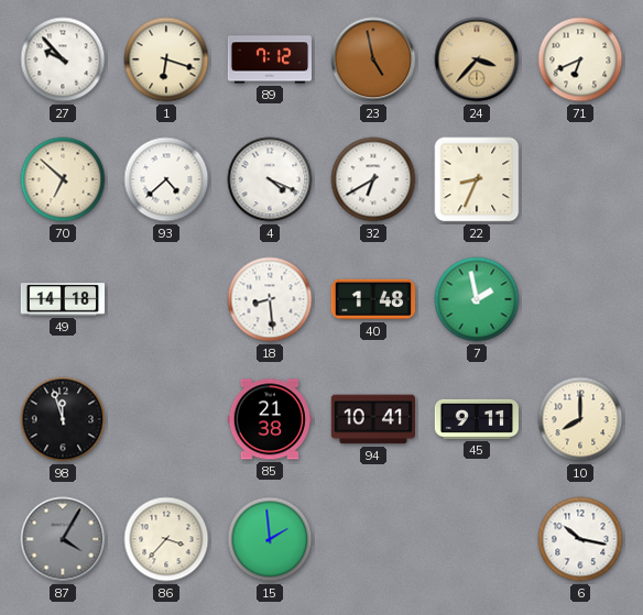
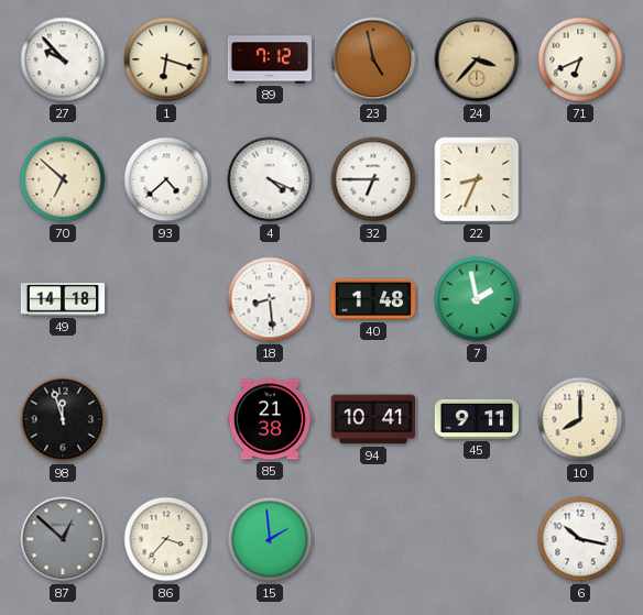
32: 6:40 -> 6:45 (373, 179)
87: 4:05 -> 12:52 (63, 539)
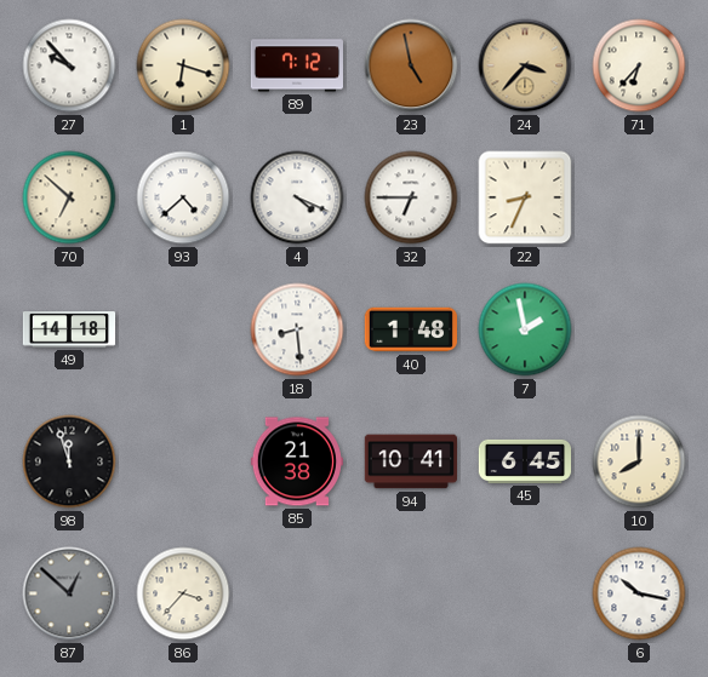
71: 6:41 -> 6:37 (639, 65)
45: 9:11 -> 6:45 (525, 461)
15: 1:59 -> none (270, 539)
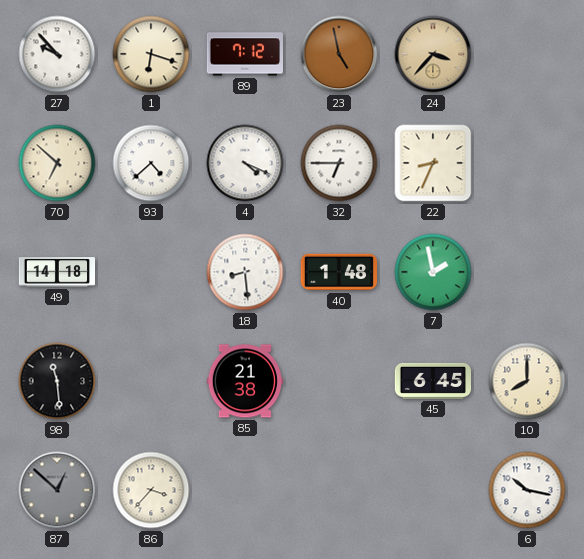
71: 6:37 -> none (639, 65)
98: 11:57 -> 11:29 (57, 381)
94: 10:41 -> none (410, 461)
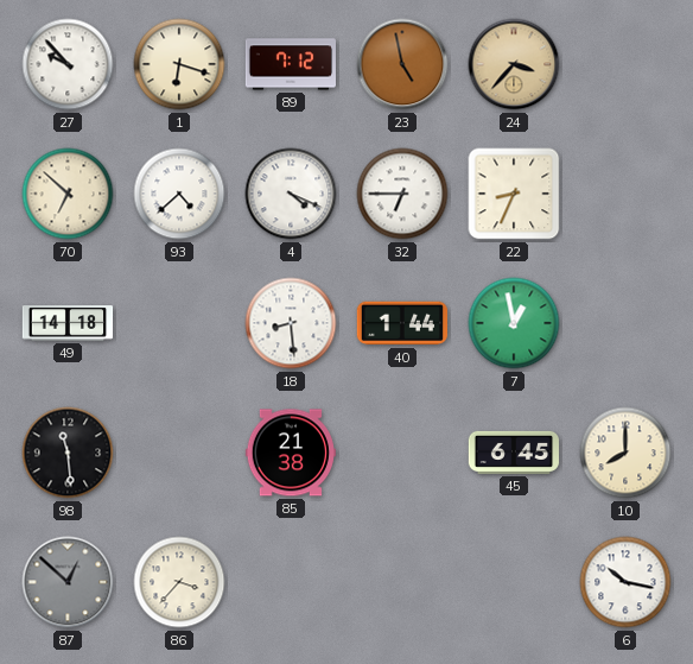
40: 1:48 -> 1:44 (401, 323)
7: 1:58 -> 12:58 (514, 323)
